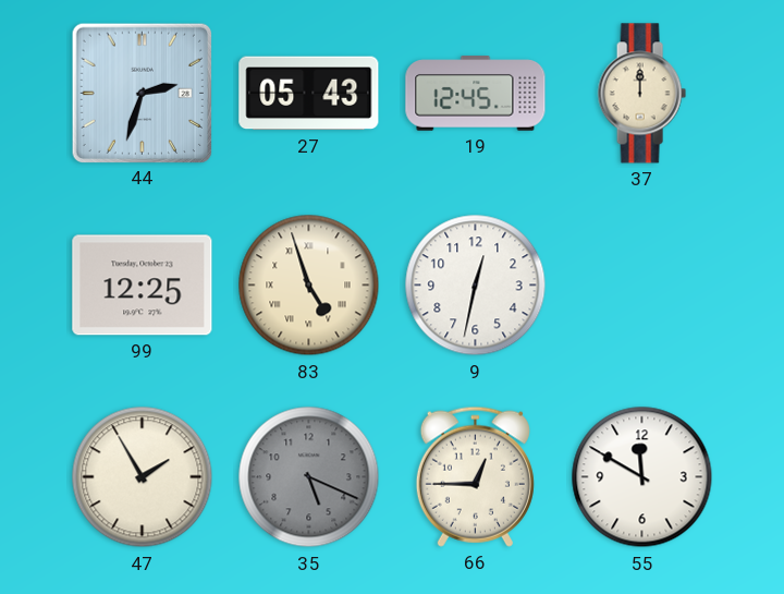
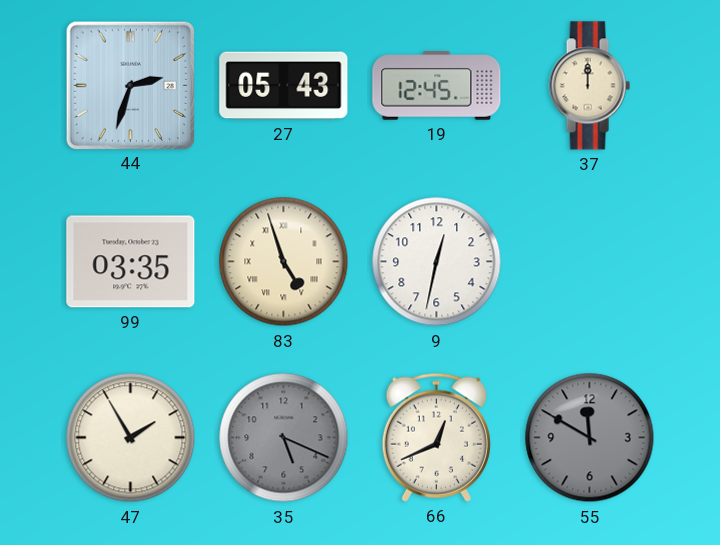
99: 12:25 -> 03:35 (131, 262)
66: 12:45 -> 12:41 (436, 437)
55 dial: white -> grey (590, 438)
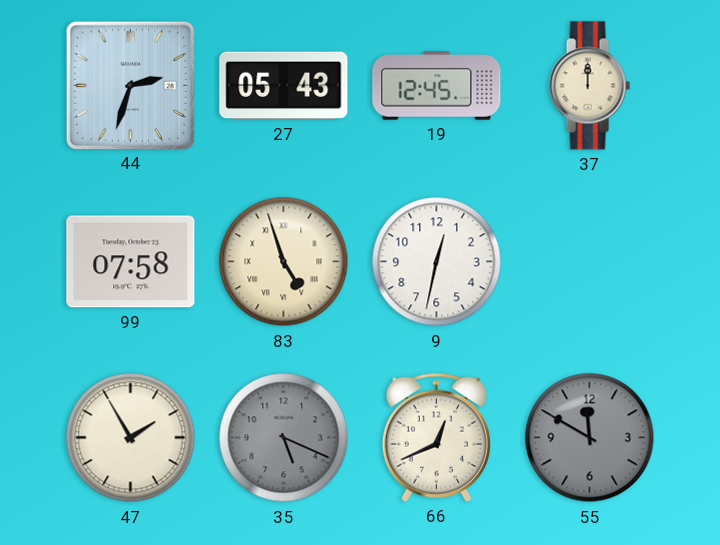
99: 03:35 -> 07:58 (131, 262)
